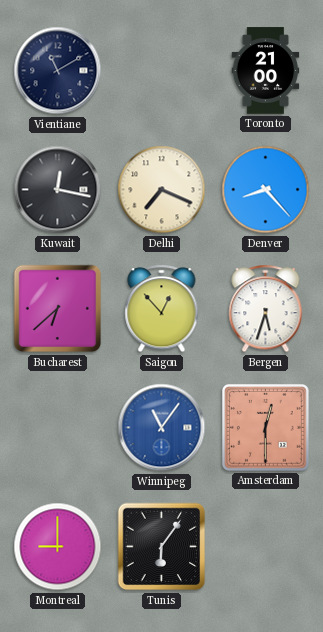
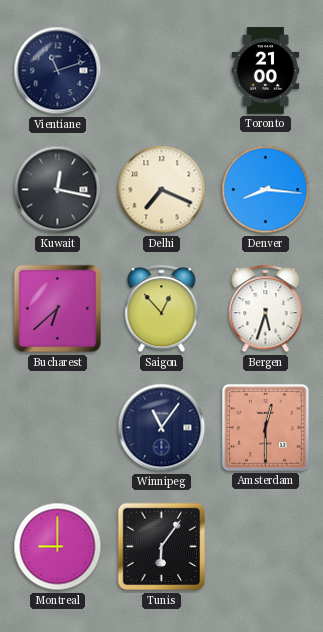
Vientiane: 11:10 -> 11:12 (58, 71)
Denver: 8:23 -> 8:16 (266, 190)
Winnipeg dial: blue -> navy (162, 428)
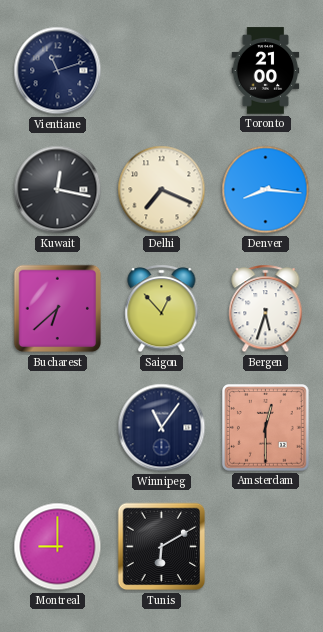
Tunis: 6:06 -> 6:10 (162, 547)
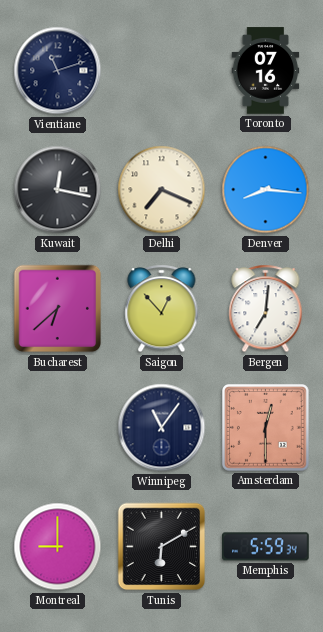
Toronto: 21:00 -> 07:16 (266, 71)
Bergen: 5:33 -> 7:01 (266, 309)
Memphis: none -> 5:59 (266, 547)
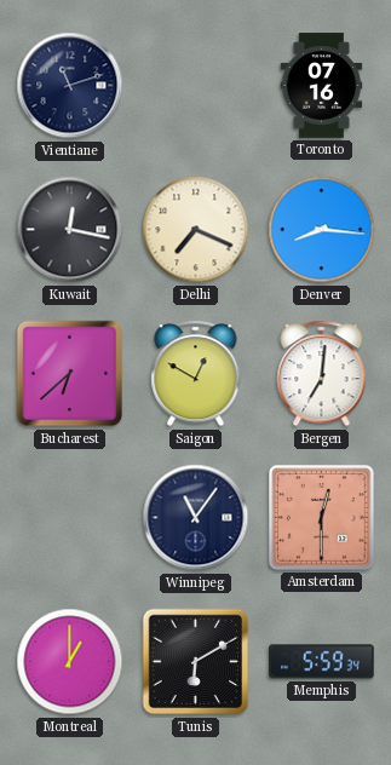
Saigon: 12:53 -> 12:50 (196, 374)
Montreal: 9:00 -> 1:00 (70, 662)
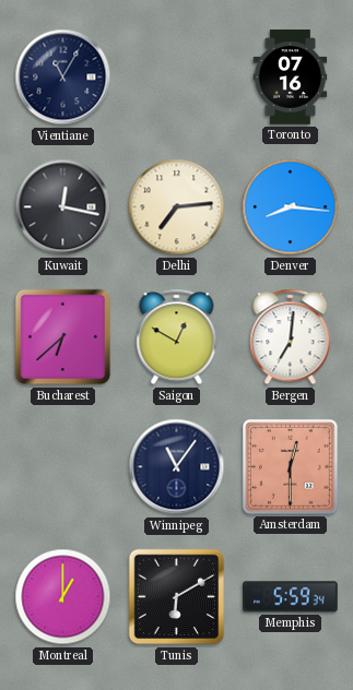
Vientiane: 11:12 -> 11:05 (63, 78)
Delhi: 7:19 -> 7:14 (177, 207)
